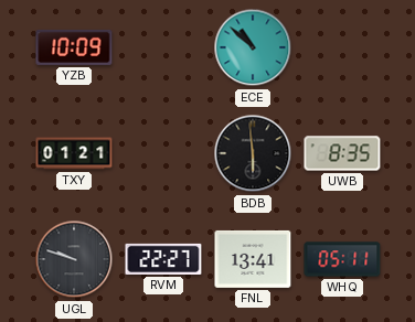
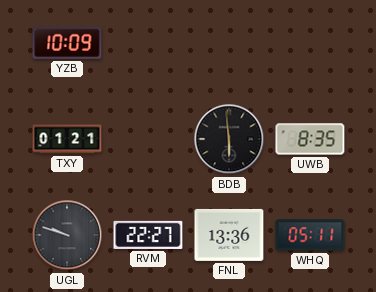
ECE: 10:52 -> none (253, 47)
FNL: 13:41 -> 13:36 (229, 235)
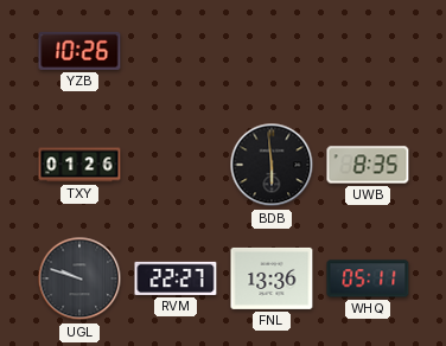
YZB: 10:09 -> 10:26 (79, 51)
TXY: 01:21 -> 01:26 (79, 165)
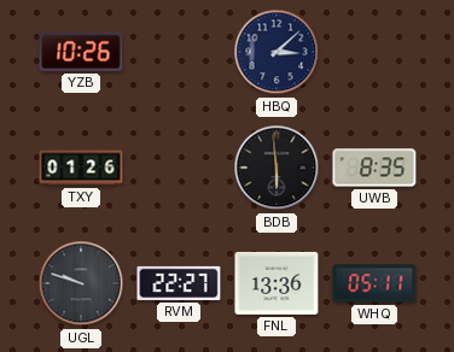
HBQ: none -> 3:08 (277, 52)
